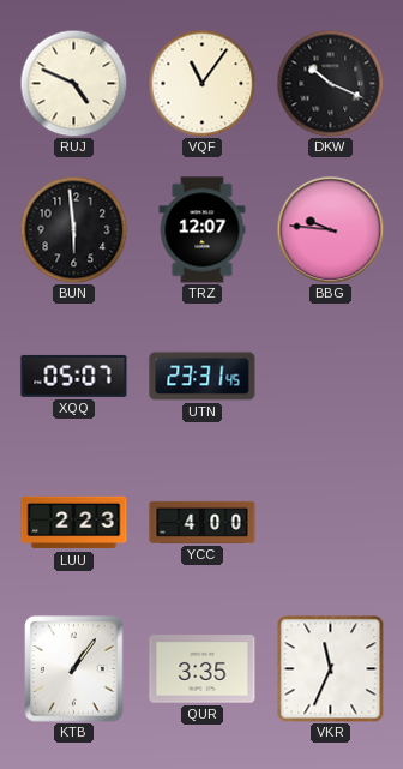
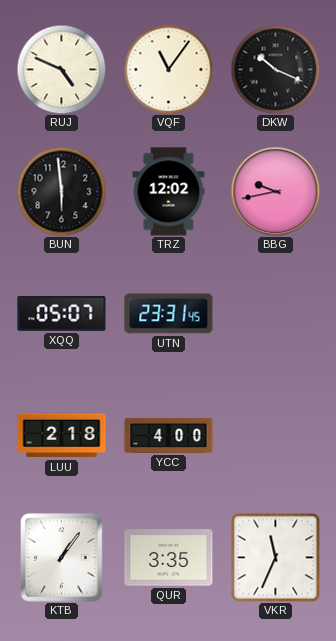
TRZ: 12:07 -> 12:02 (169, 192)
BBG: 9:46 -> 9:43 (275, 191)
LUU: 2:23 -> 2:18 (62, 436)
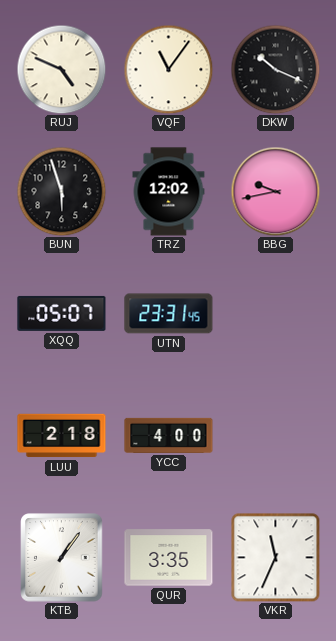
BUN: 5:59 -> 5:57 (61, 191)
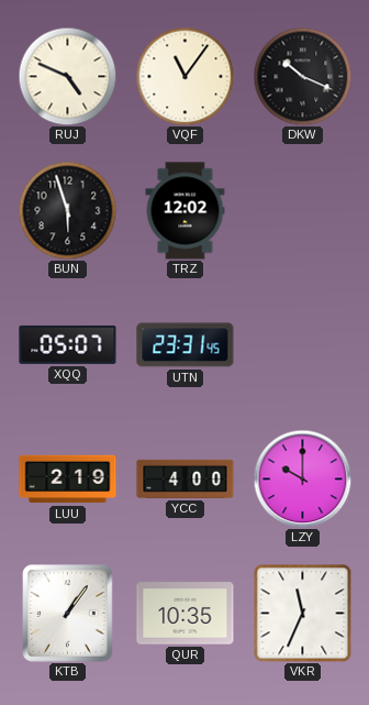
BBG: 9:43 -> none (275, 191)
LUU: 2:18 -> 2:19 (68, 480)
LZY: none -> 10:00 (302, 478)
QUR: 3:35 -> 10:35 (186, 614)
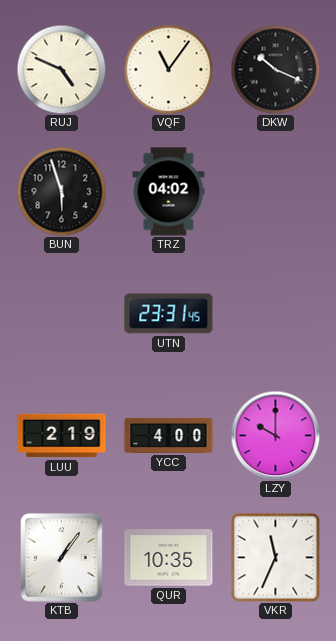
TRZ: 12:02 -> 04:02 (169, 192)
XQQ: 05:07 -> none (68, 344)
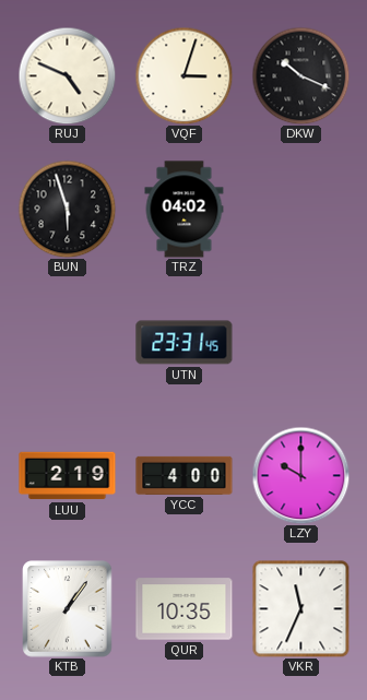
VQF: 11:06 -> 3:03 (183, 75)
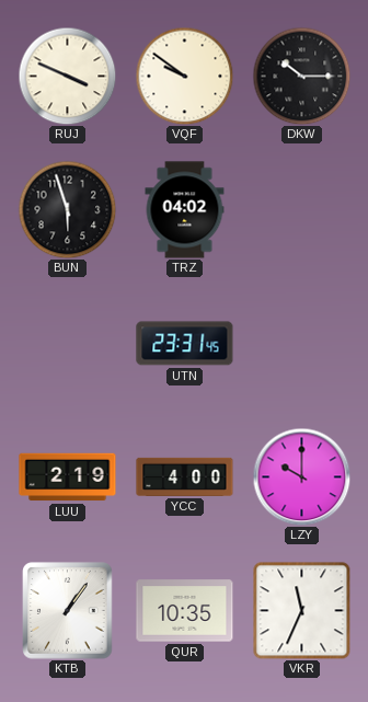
RUJ: 4:49 -> 3:49 (67, 76)
VQF: 3:03 -> 9:51 (184, 76)
DKW: 10:19 -> 10:15 (301, 76)
